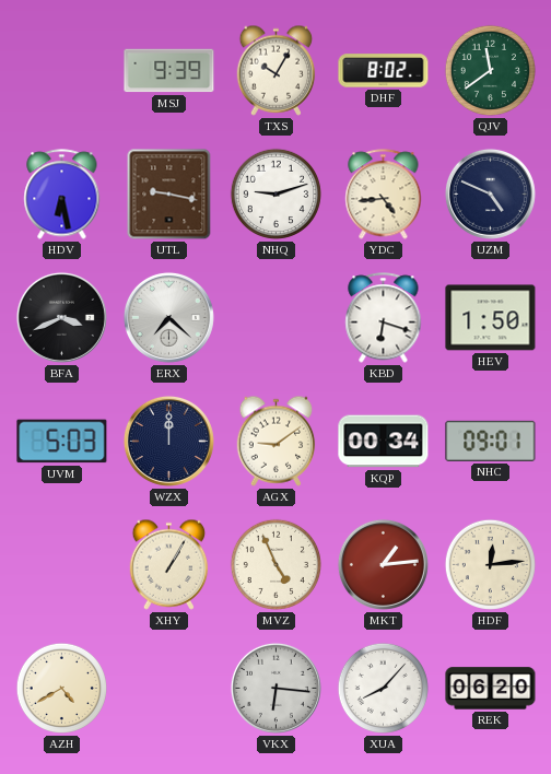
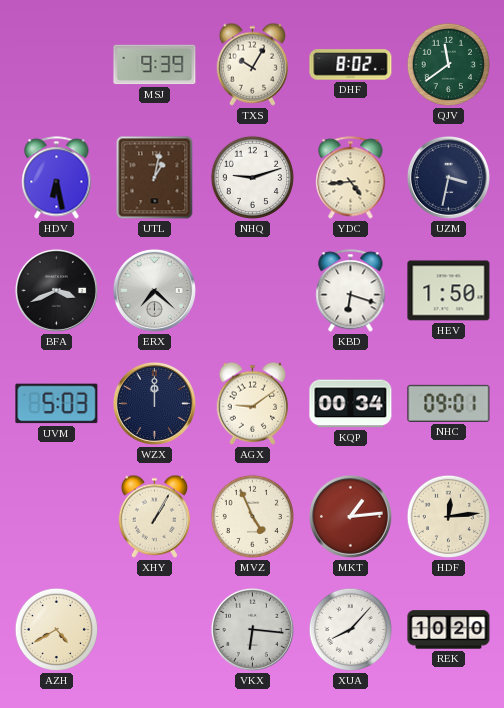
UTL: 9:17 -> 1:02 (155, 178)
UZM: 4:49 -> 3:32 (448, 177)
REK: 06:20 -> 10:20 (449, 630)
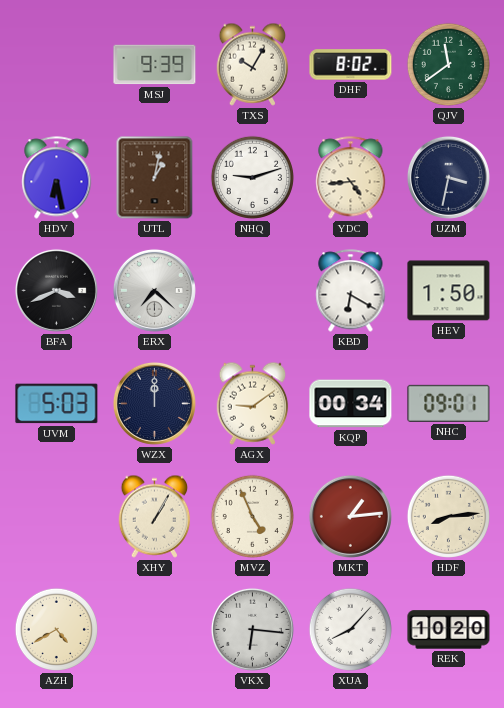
KBD: 6:18 -> 6:20 (351, 291)
HDF: 12:14 -> 8:14 (448, 516)
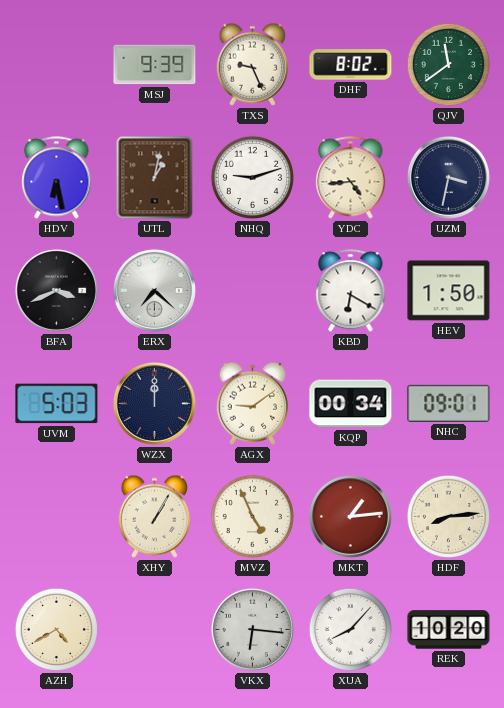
TXS: 10:05 -> 9:26 (253, 64)
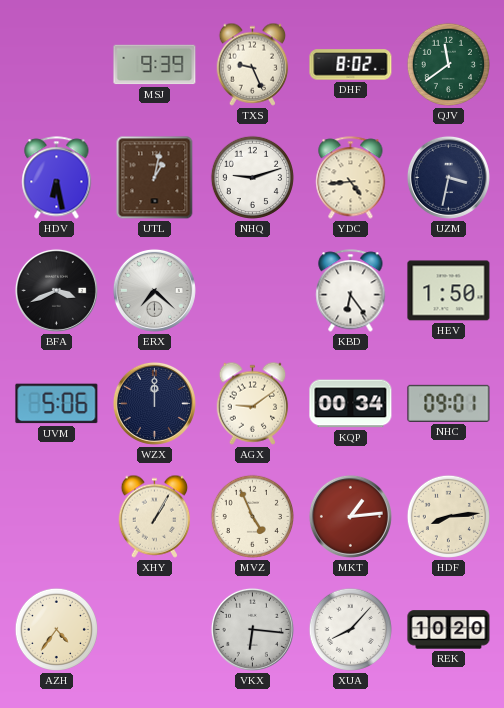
KBD: 6:20 -> 6:24 (351, 291)
UVM: 5:03 -> 5:06 (57, 404)
AZH: 4:40 -> 4:36 (56, 629)
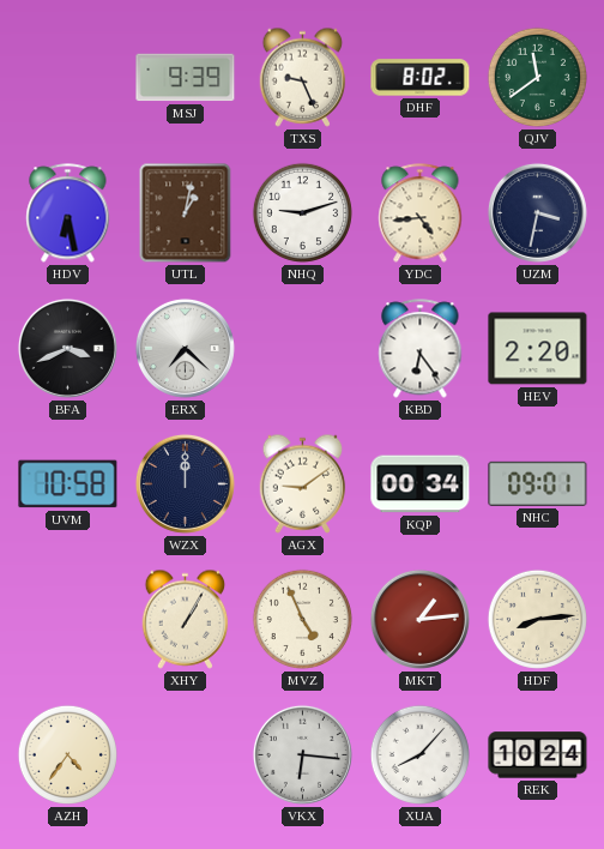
HEV: 1:50 -> 2:20 (538, 349)
UVM: 5:06 -> 10:58 (68, 484)
REK: 10:20 -> 10:24 (538, 755)
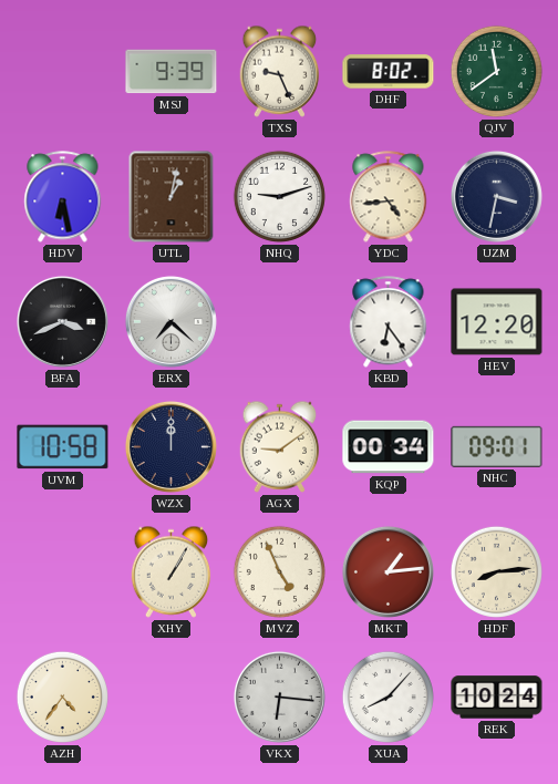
HEV: 2:20 -> 12:20 (497, 322)
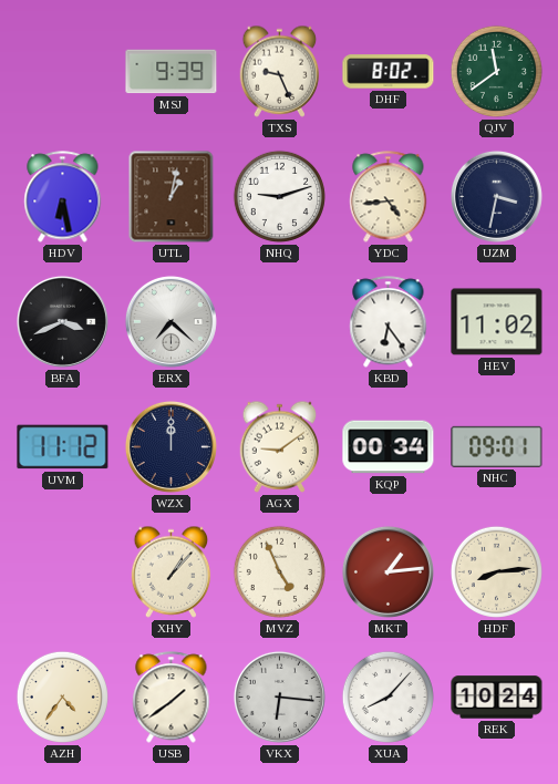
HEV: 12:20 -> 11:02 (497, 322)
UVM: 10:58 -> 11:12 (63, 447)
XHY: 1:05 -> 1:07 (172, 571)
USB: none -> 1:39 (172, 698)
